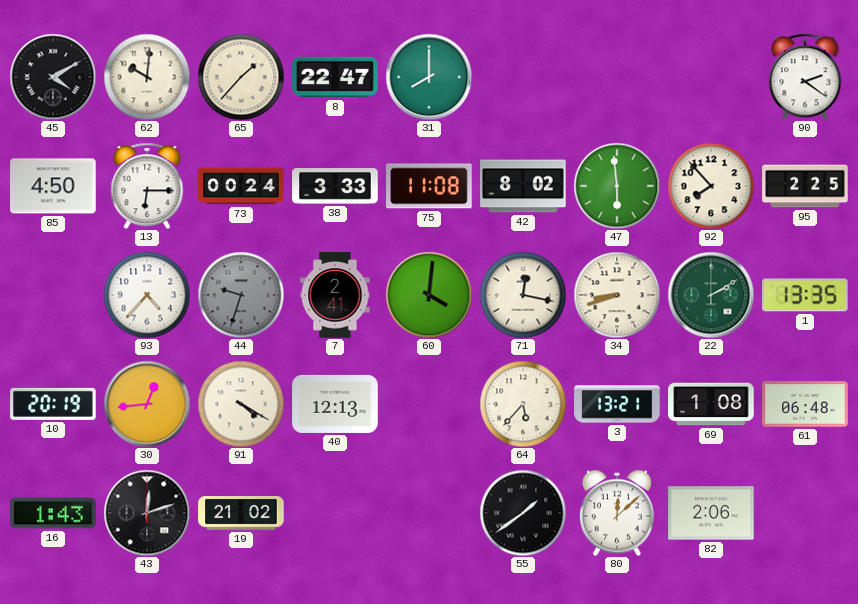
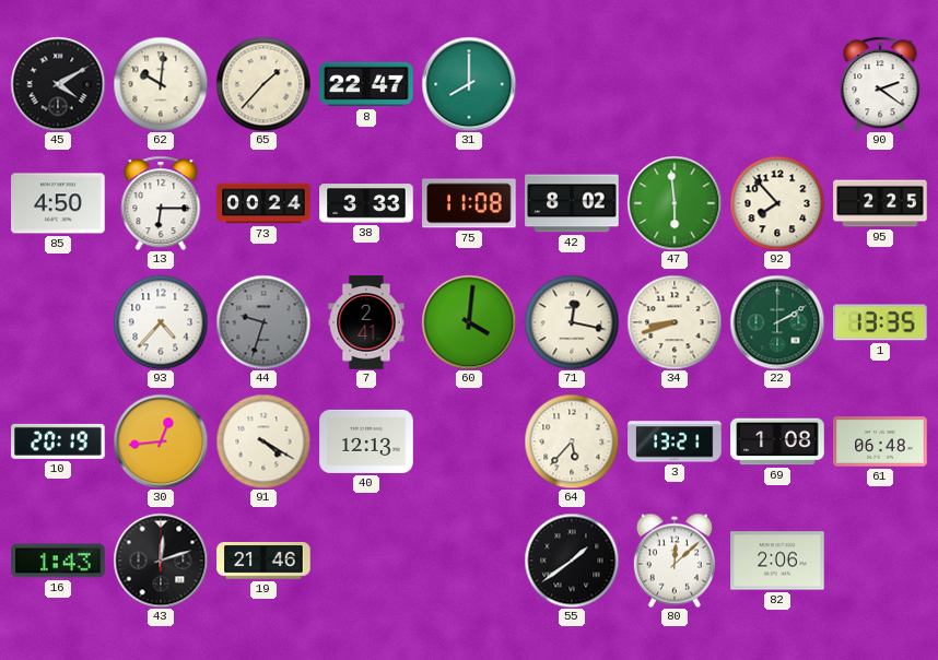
19: 21:02 -> 21:46 (263, 562)
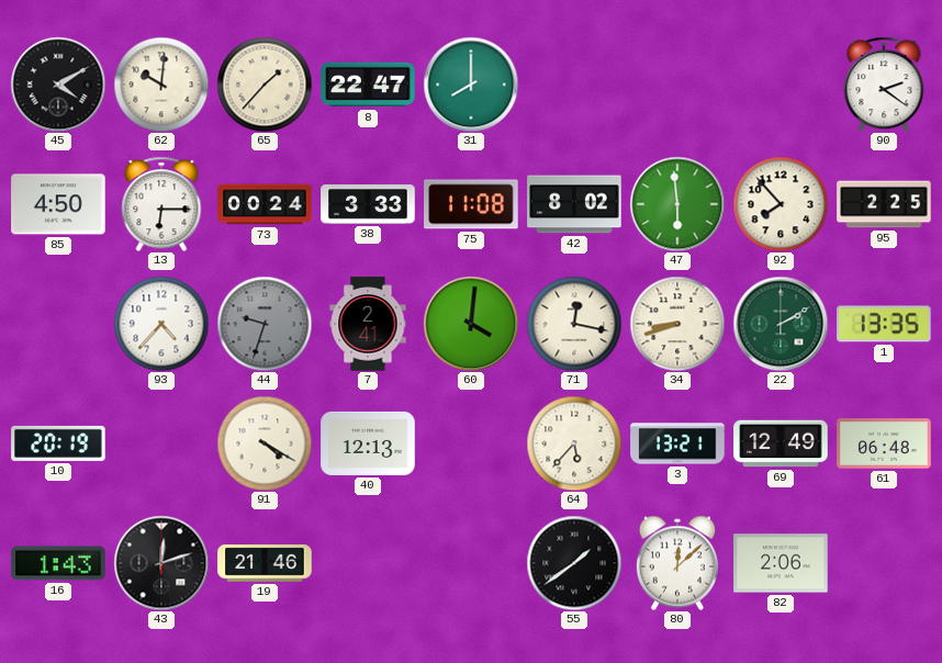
30: 12:44 -> none (161, 441)
69: 1:08 -> 12:49 (781, 443)
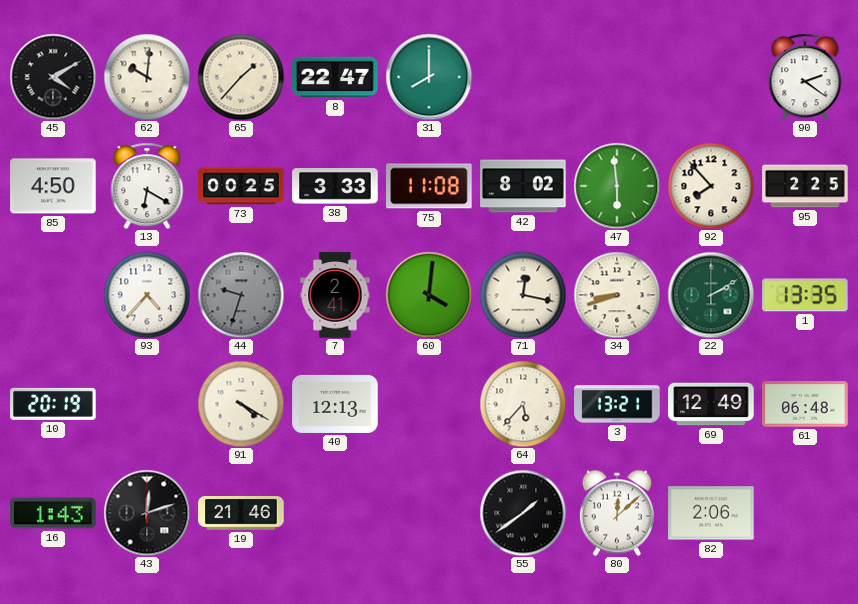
13: 6:15 -> 6:20 (147, 186)
73: 00:24 -> 00:25 (241, 186)
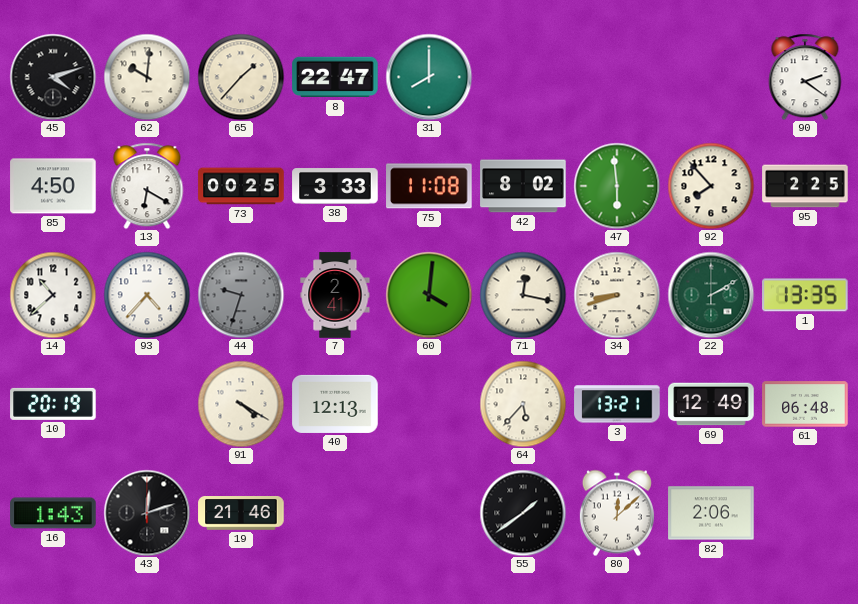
45: 4:10 -> 4:12 (53, 77)
14: none -> 10:38 (53, 295)
